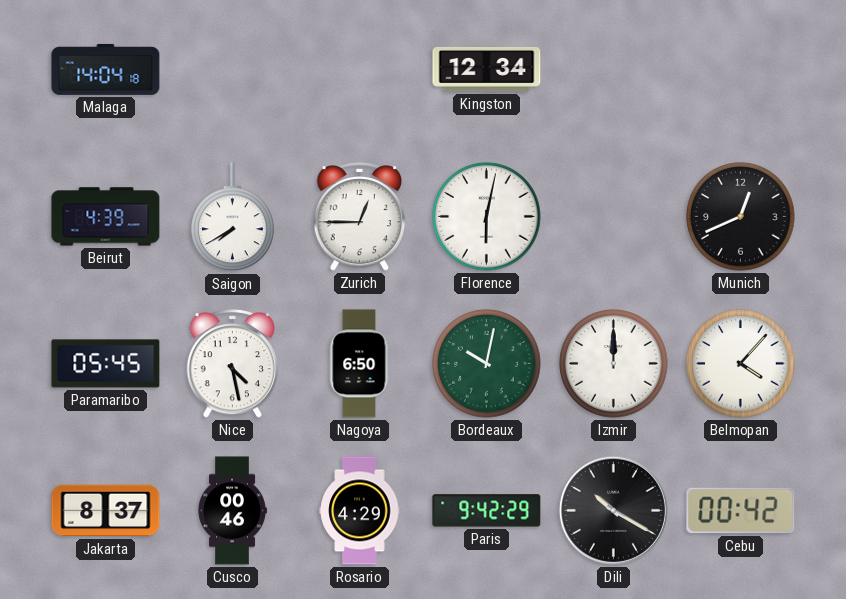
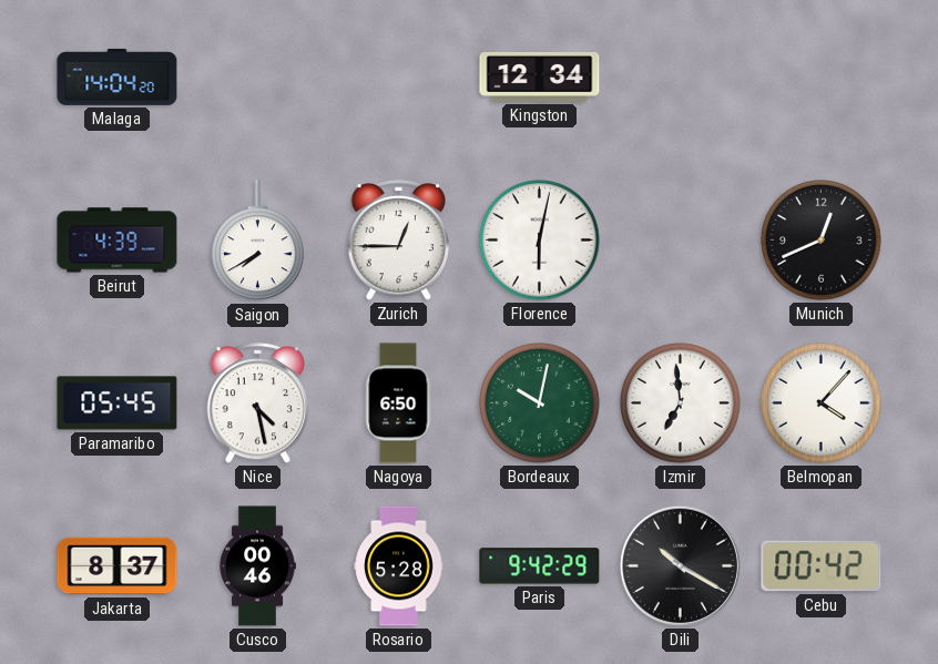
Malaga: 14:04:18 -> 14:04:20 (118, 76)
Izmir: 12:00 -> 6:59 (681, 403)
Rosario: 4:29 -> 5:28 (399, 566)
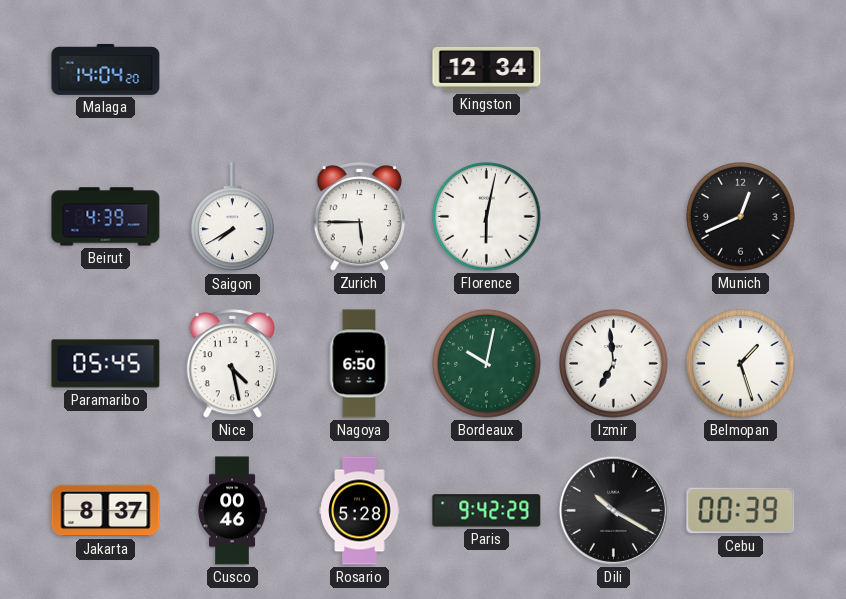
Zurich: 12:45 -> 5:45 (360, 217)
Belmopan: 4:07 -> 1:27 (741, 364)
Cebu: 00:42 -> 00:39 (741, 511)
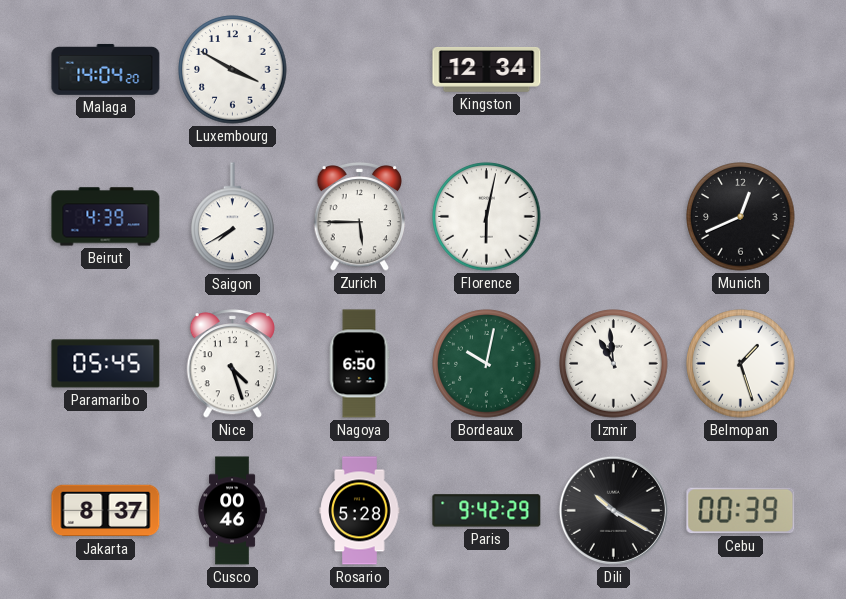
Luxembourg: none -> 3:50 (233, 70)
Nice: 4:28 -> 4:27 (233, 364)
Izmir: 6:59 -> 10:59 (614, 364)
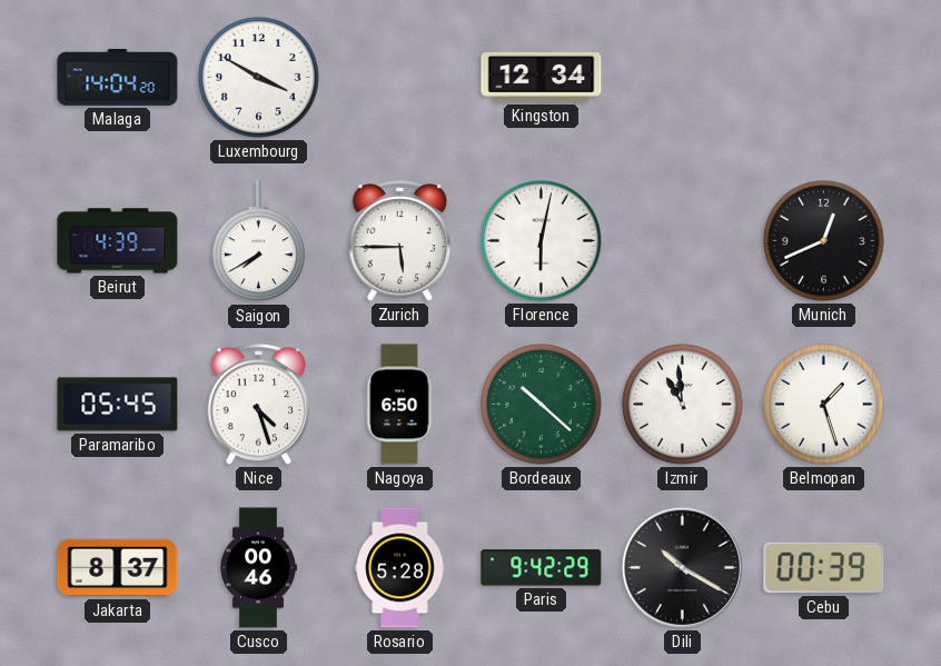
Bordeaux: 10:02 -> 10:22 (542, 405)
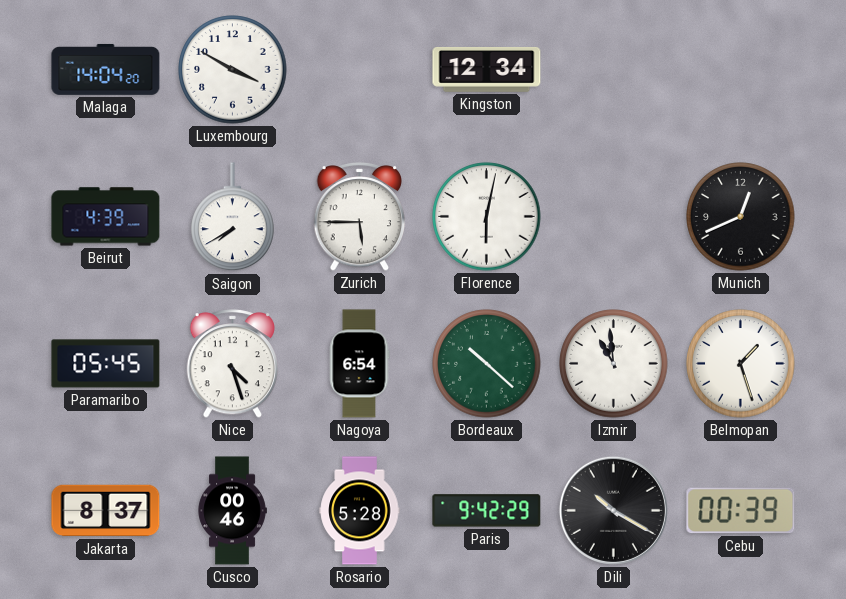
Nagoya: 6:50 -> 6:54 (359, 364)
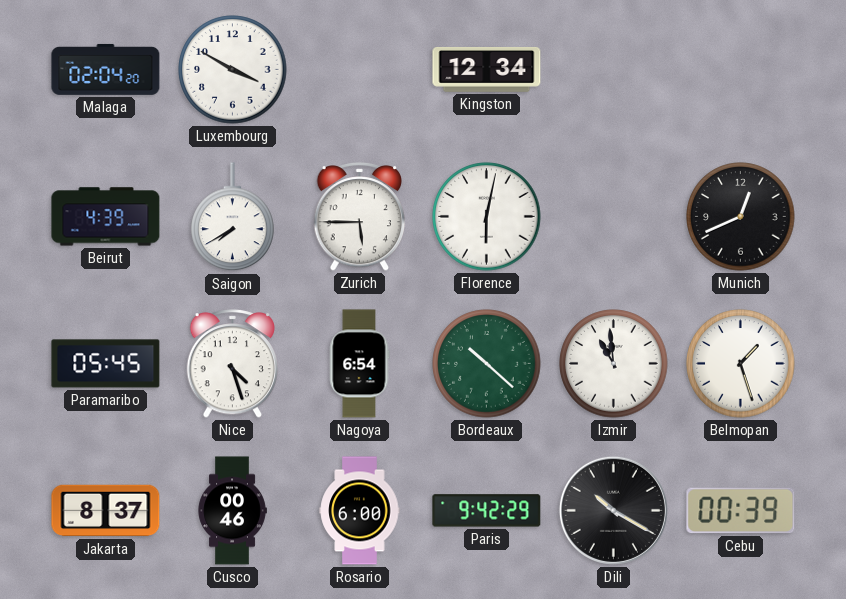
Malaga: 14:04 -> 02:04 (106, 69)
Rosario: 5:28 -> 6:00 (360, 511)
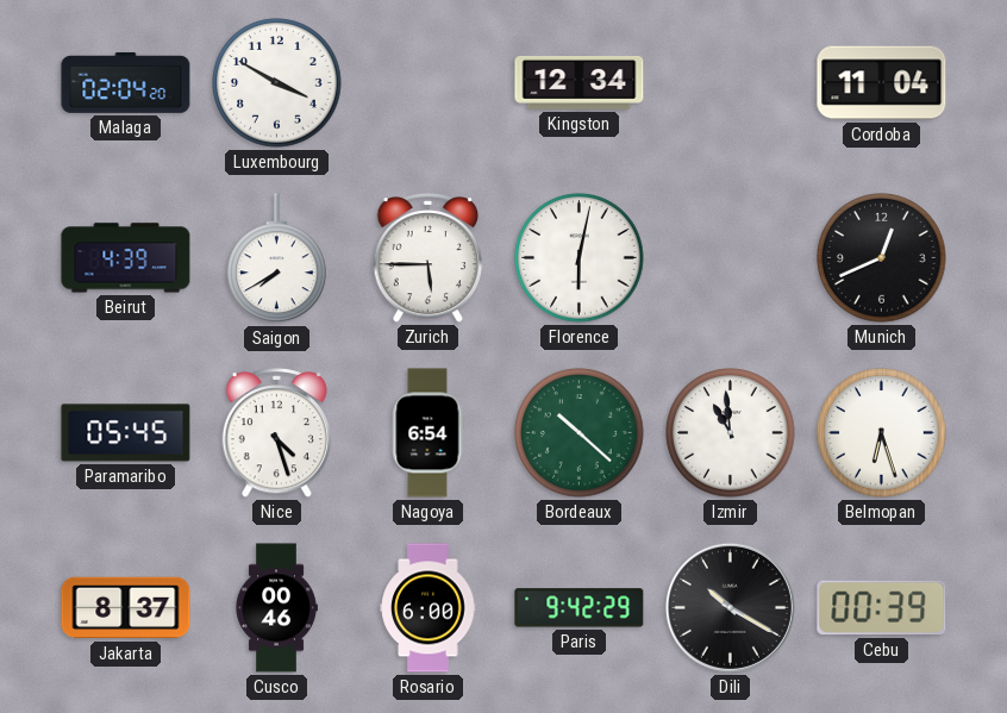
Cordoba: none -> 11:04 (882, 83)
Belmopan: 1:27 -> 6:27 (882, 433)
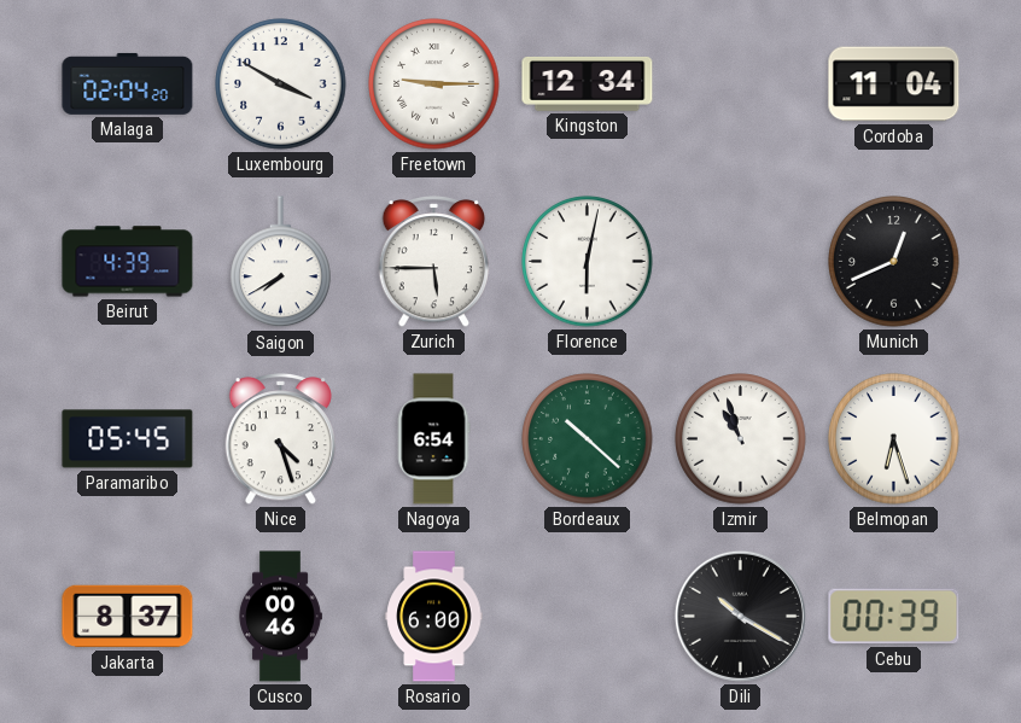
Freetown: none -> 9:15 (434, 84)
Izmir: 10:59 -> 10:57 (741, 439)
Paris: 9:42 -> none (580, 608)
